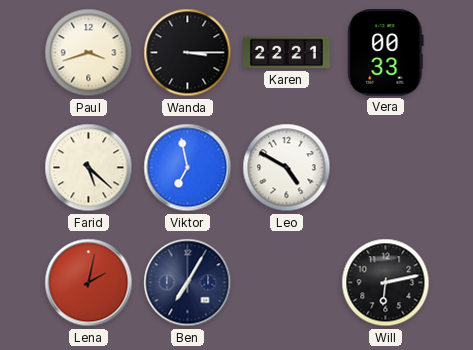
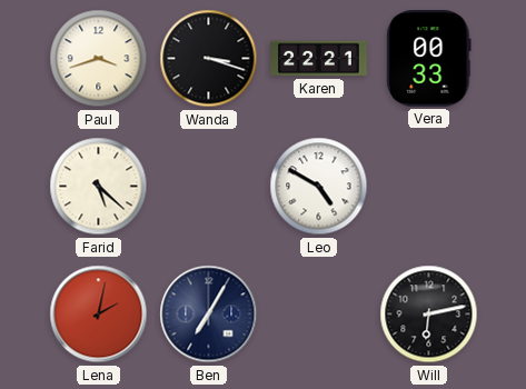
Wanda: 3:15 -> 3:18 (209, 59)
Viktor: 6:58 -> none (188, 168)
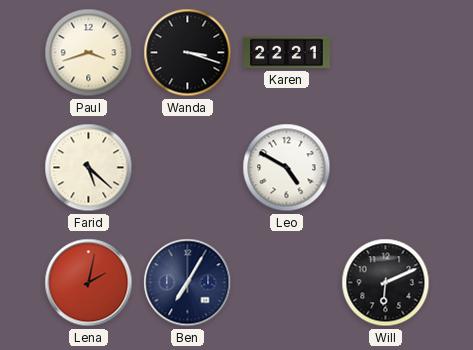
Vera: 00:33 -> none (429, 59)
Will: 6:13 -> 6:11 (386, 283)
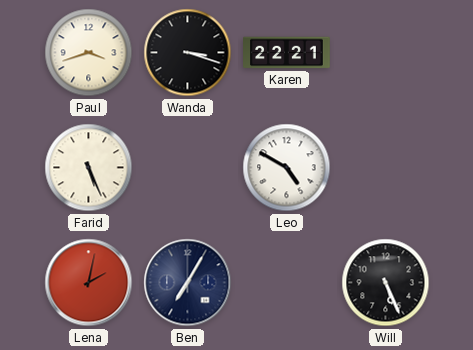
Farid: 5:22 -> 5:26 (89, 168)
Will: 6:11 -> 5:26 (386, 283)
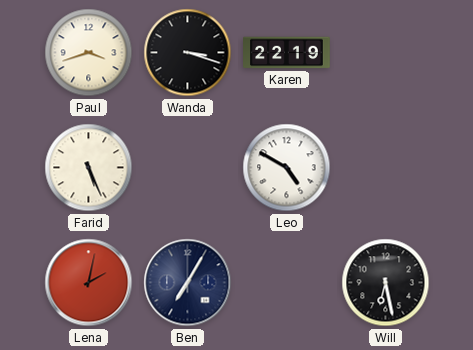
Karen: 22:21 -> 22:19 (287, 53)
Will: 5:26 -> 6:28 (386, 283)
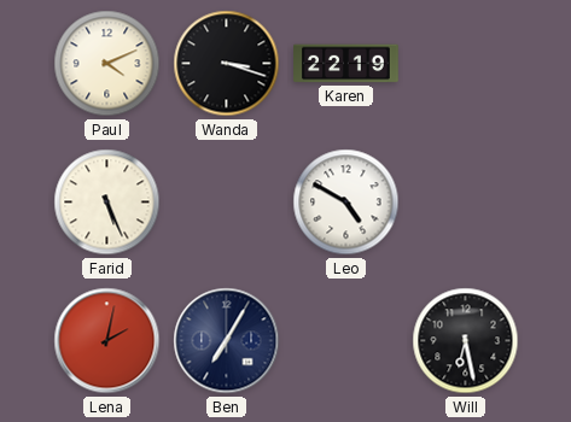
Paul: 3:42 -> 4:11 (107, 64)
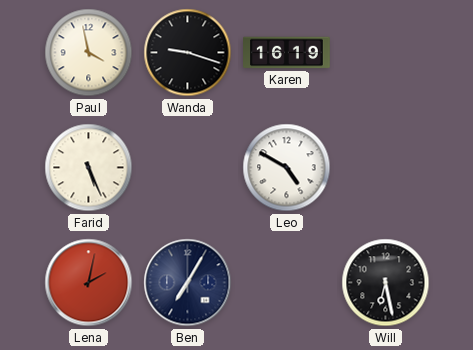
Paul: 4:11 -> 3:58 (89, 53)
Wanda: 3:18 -> 9:18 (188, 53)
Karen: 22:19 -> 16:19 (287, 53)
